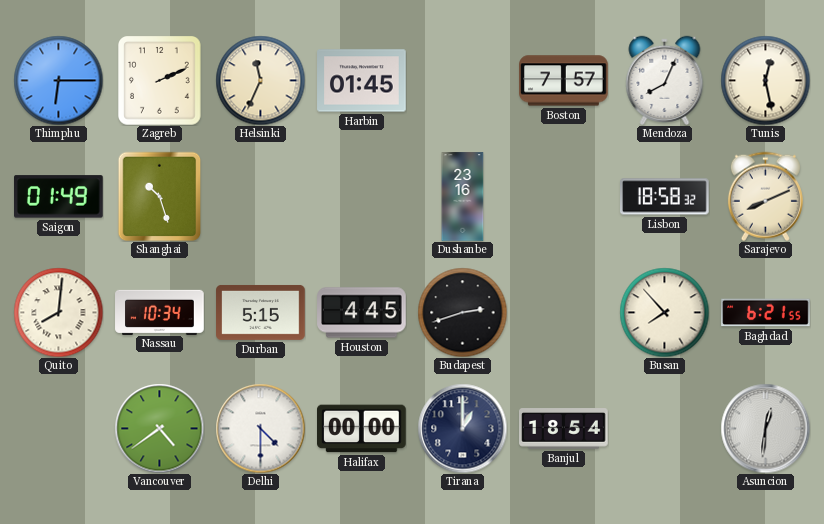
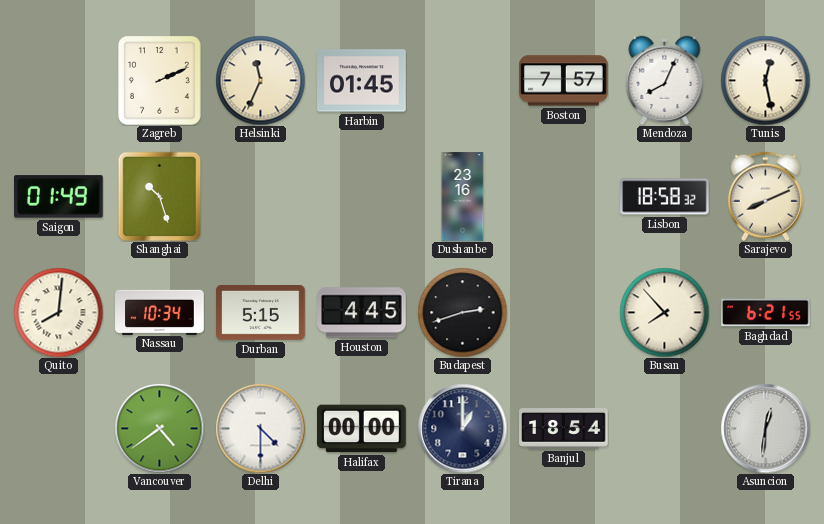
Thimphu: 6:15 -> none (58, 80)
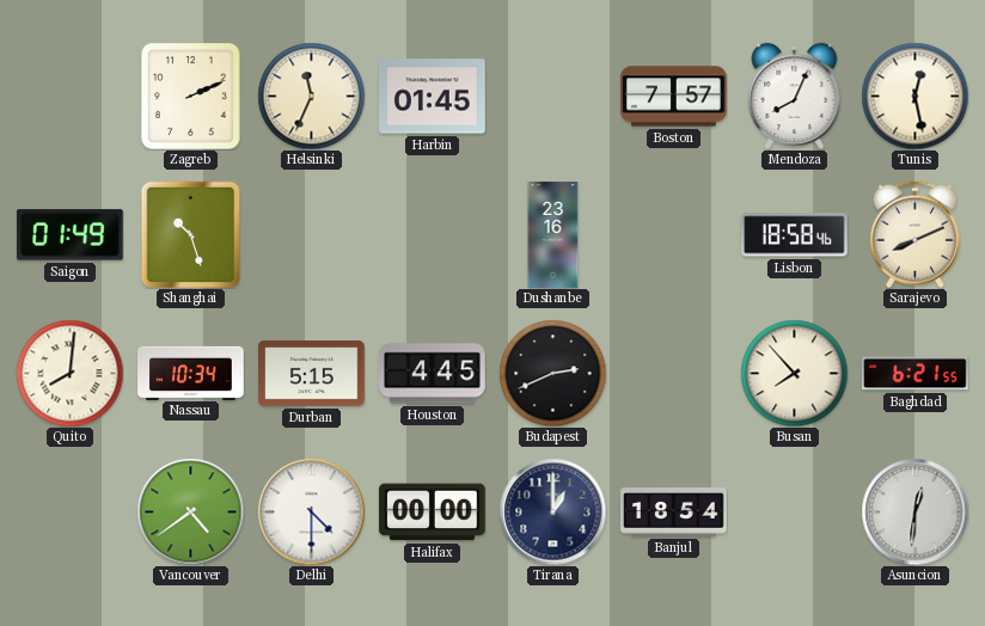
Lisbon: 18:58:32 -> 18:58:46 (795, 235)
Budapest: 2:42 -> 2:41 (552, 373)
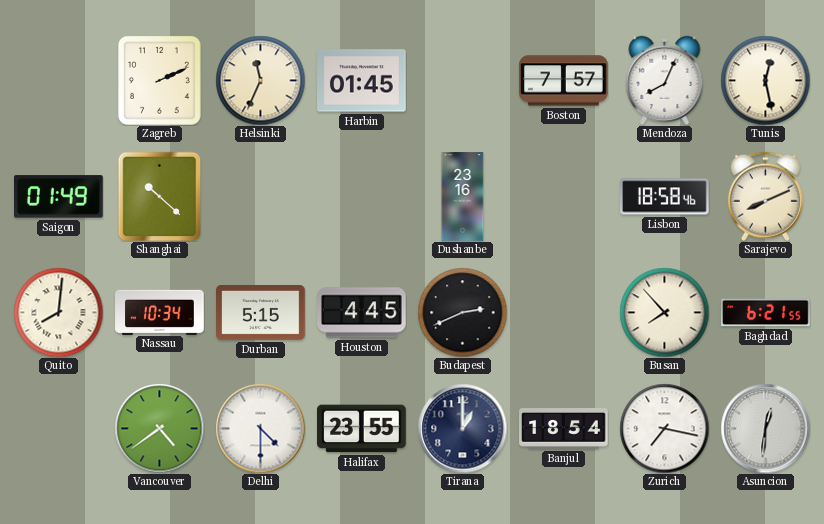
Shanghai: 10:27 -> 10:22 (160, 196)
Halifax: 00:00 -> 23:55 (362, 429)
Zurich: none -> 7:17 (664, 428)
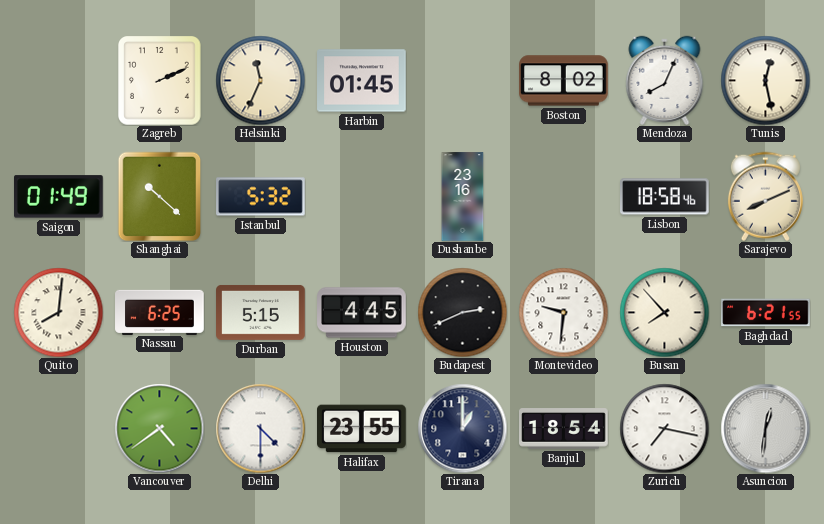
Boston: 7:57 -> 8:02 (564, 81)
Istanbul: none -> 5:32 (261, 197)
Nassau: 10:34 -> 6:25 (160, 312)
Montevideo: none -> 9:31 (563, 312)
